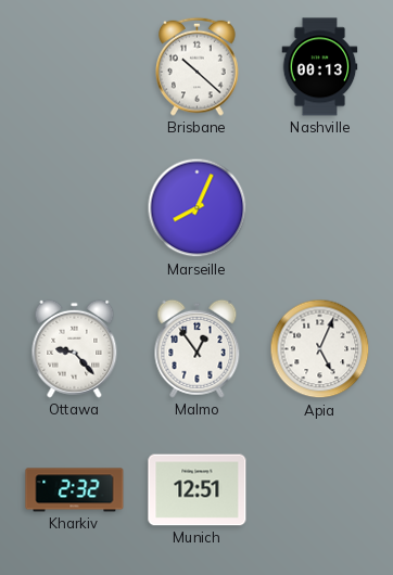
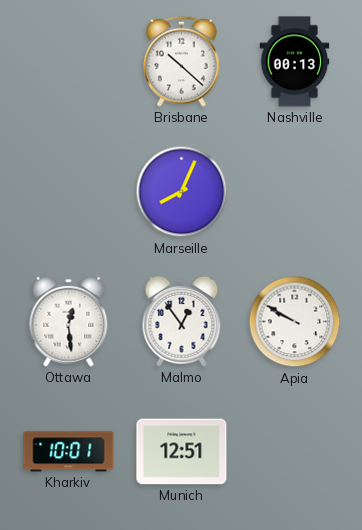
Ottawa: 9:23 -> 12:29 (69, 321)
Apia: 5:04 -> 9:50 (295, 322)
Kharkiv: 2:32 -> 10:01 (69, 452)
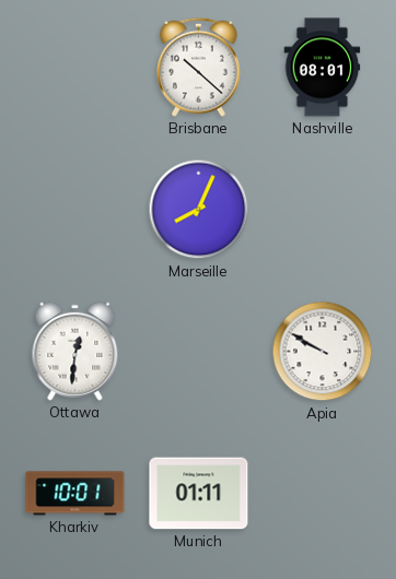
Nashville: 00:13 -> 08:01 (323, 68)
Ottawa: 12:29 -> 12:31 (75, 351)
Malmo: 12:54 -> none (182, 321)
Munich: 12:51 -> 01:11 (199, 494)
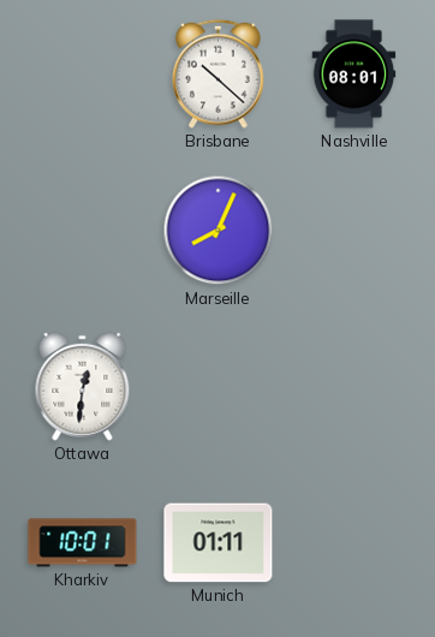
Apia: 9:50 -> none (323, 352)
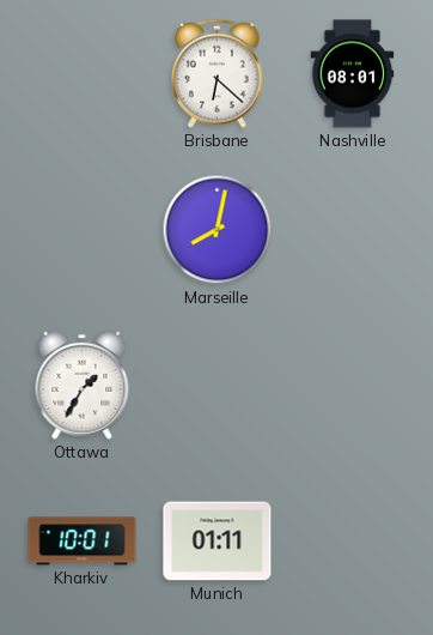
Brisbane: 10:22 -> 6:22 (218, 73)
Marseille: 8:04 -> 8:02 (218, 230)
Ottawa: 12:31 -> 1:35 (83, 385)
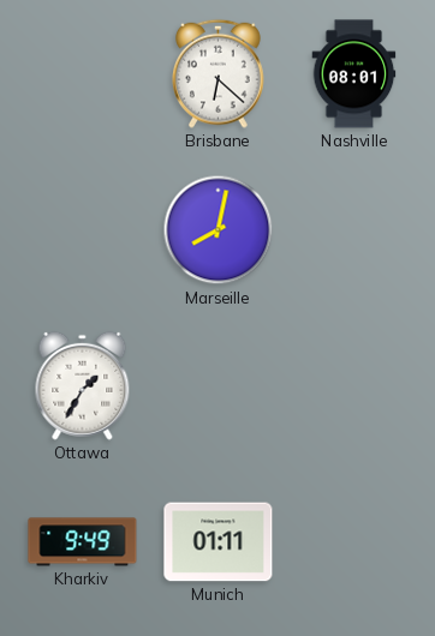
Kharkiv: 10:01 -> 9:49 (83, 542)
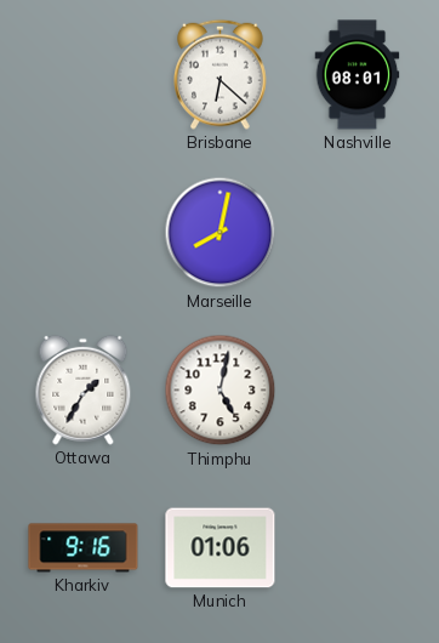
Thimphu: none -> 5:02 (221, 391)
Kharkiv: 9:49 -> 9:16 (84, 548)
Munich: 01:11 -> 01:06 (221, 548)
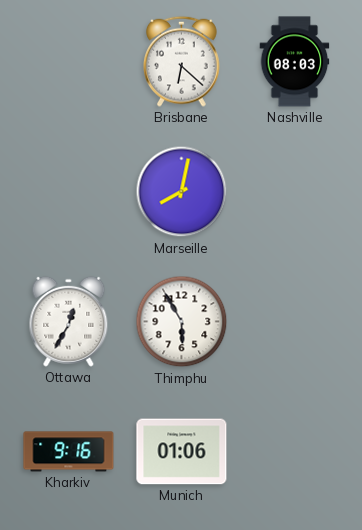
Nashville: 08:01 -> 08:03 (295, 62)
Ottawa: 1:35 -> 12:35 (69, 321)
Thimphu: 5:02 -> 5:55 (182, 322)
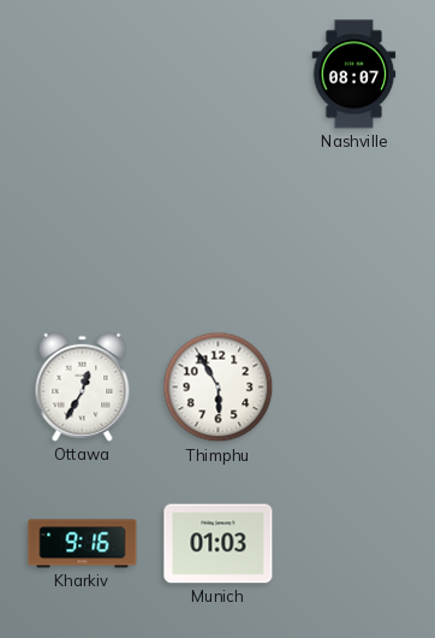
Brisbane: 6:22 -> none (182, 61)
Nashville: 08:03 -> 08:07 (354, 75)
Marseille: 8:02 -> none (182, 192)
Munich: 01:06 -> 01:03 (219, 544)
